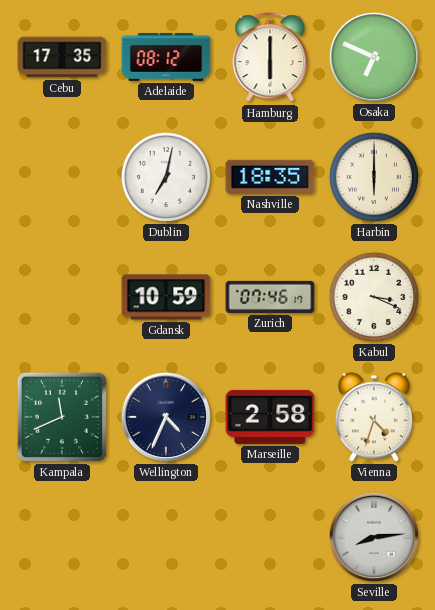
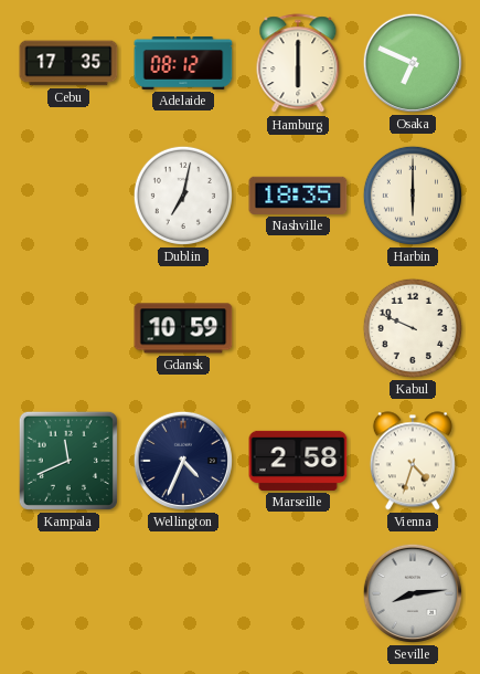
Zurich: 07:46 -> none (270, 297)
Kabul: 3:19 -> 9:49 (413, 328)
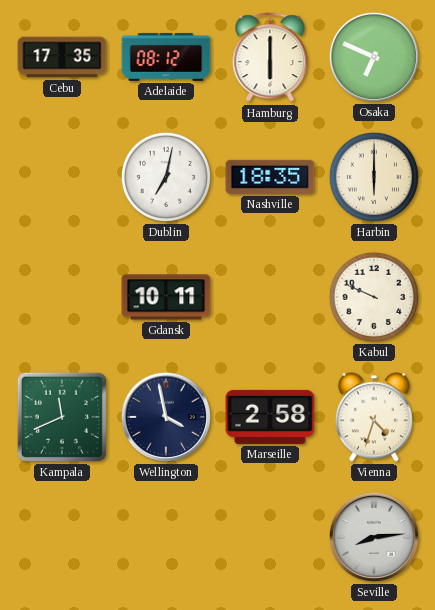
Gdansk: 10:59 -> 10:11 (166, 297)
Wellington: 4:34 -> 3:58 (166, 417)
